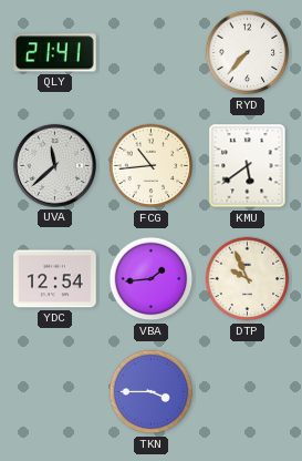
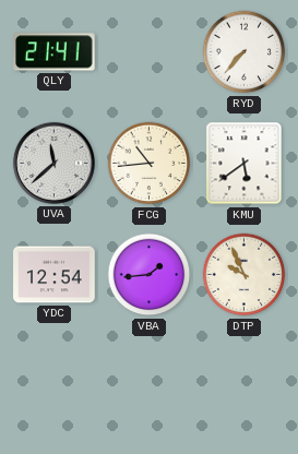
TKN: 3:45 -> none (152, 392)
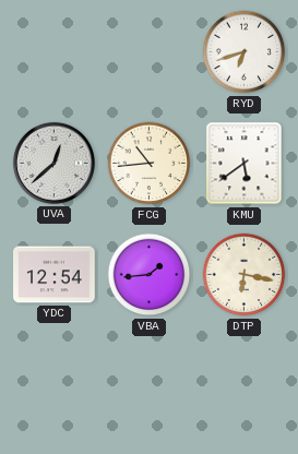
QLY: 21:41 -> none (55, 52)
RYD: 7:37 -> 6:42 (245, 52)
UVA: 11:38 -> 12:38 (53, 163)
DTP: 9:56 -> 6:17 (245, 275)
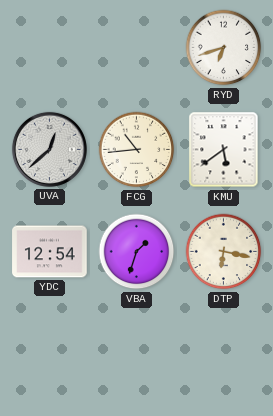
VBA: 1:44 -> 1:33 (137, 252)
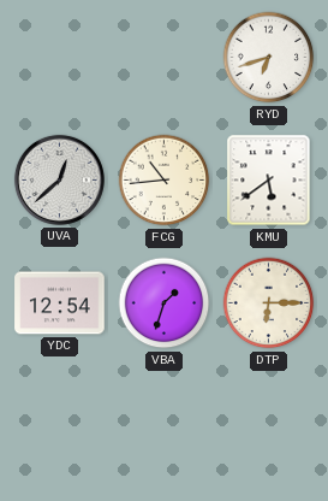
DTP: 6:17 -> 6:15 (269, 303)
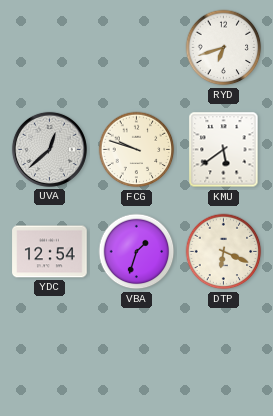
FCG: 10:44 -> 9:48 (137, 150)
DTP: 6:15 -> 6:19 (224, 252)
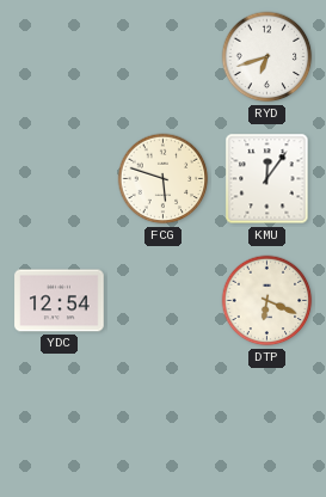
UVA: 12:38 -> none (49, 149)
FCG: 9:48 -> 5:48 (164, 179)
KMU: 5:39 -> 12:06 (267, 179)
VBA: 1:33 -> none (137, 252)
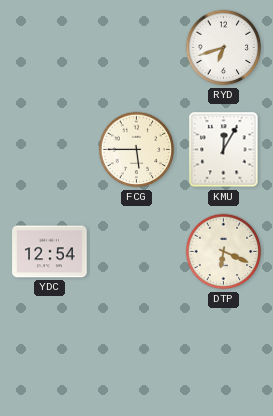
FCG: 5:48 -> 5:45 (137, 150)
KMU: 12:06 -> 12:05 (224, 150)
